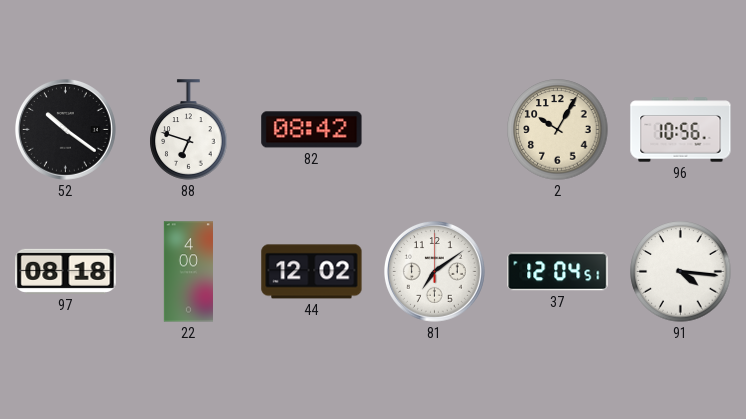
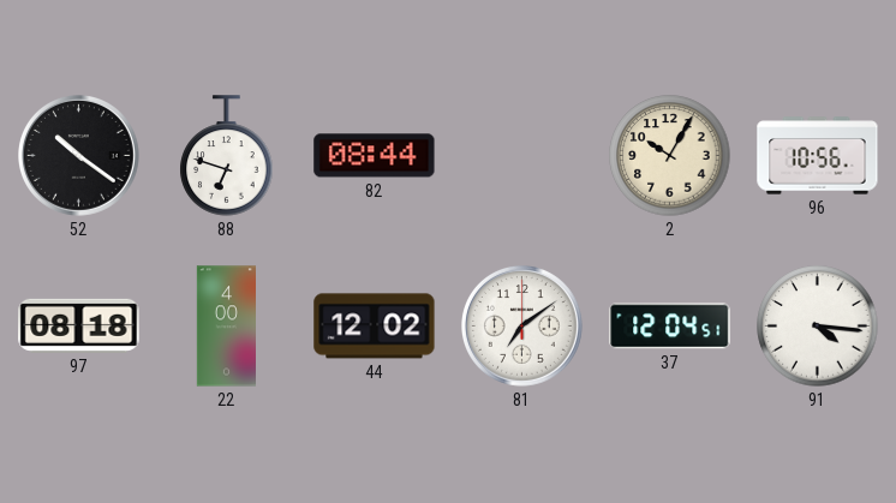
82: 08:42 -> 08:44 (375, 156)
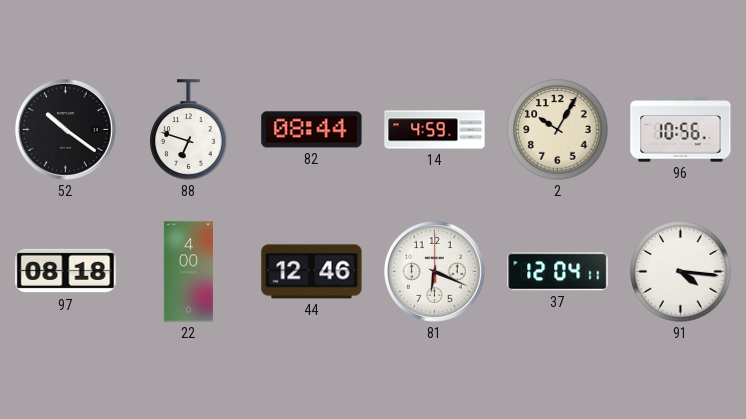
14: none -> 4:59 (435, 130)
44: 12:02 -> 12:46 (312, 272)
81: 7:09 -> 6:19 (435, 272)
37: 12:04:51 -> 12:04:11 (558, 272)
